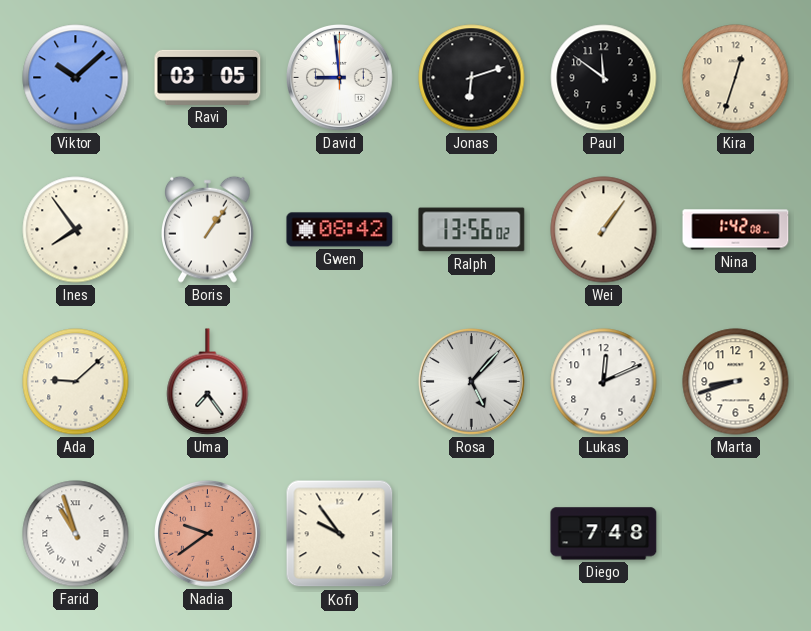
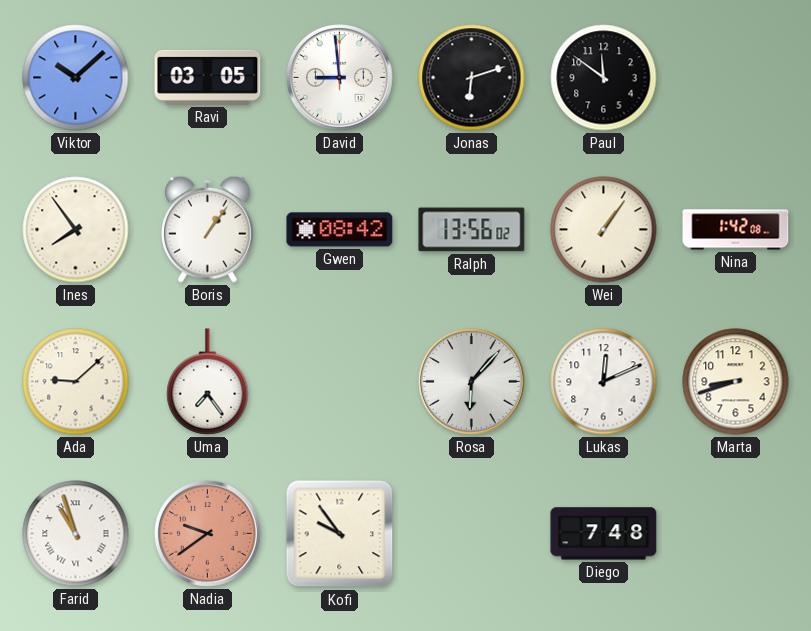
Kira: 12:33 -> none (736, 78)
Rosa: 5:07 -> 6:07 (472, 382)
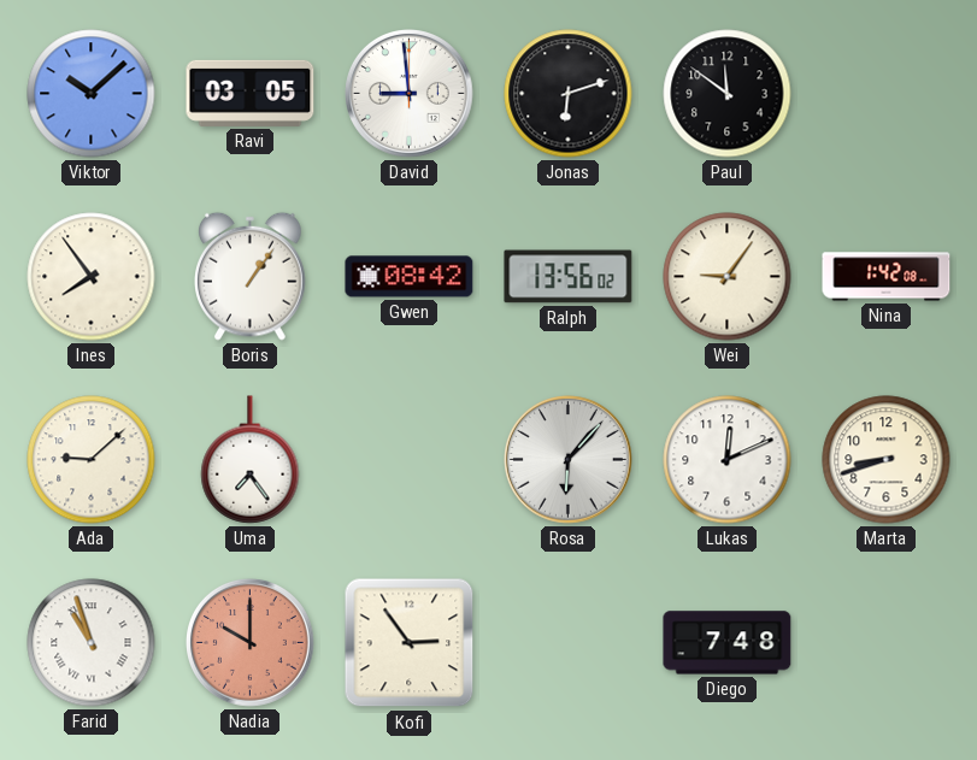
Wei: 1:06 -> 9:06 (728, 277)
Nadia: 9:39 -> 10:00 (251, 643)
Kofi: 9:54 -> 2:54 (410, 643)
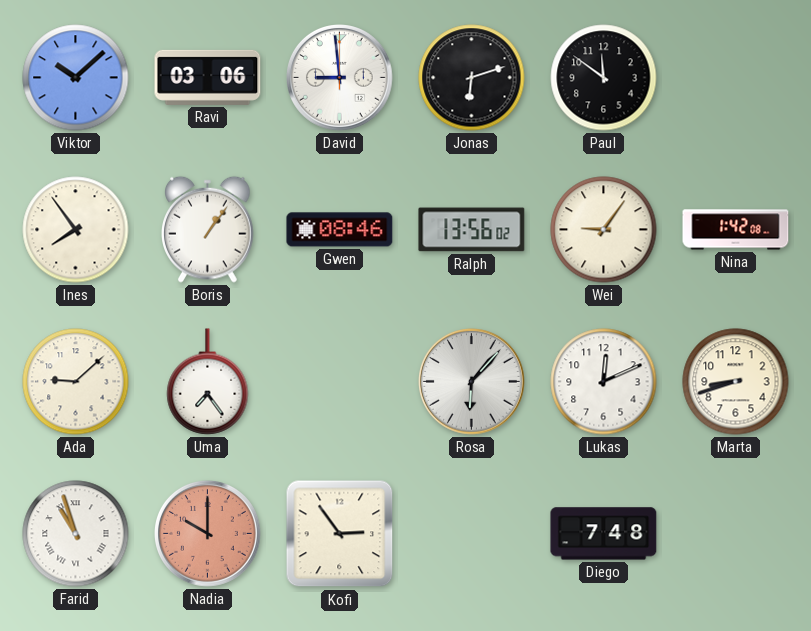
Ravi: 03:05 -> 03:06 (208, 77)
Gwen: 08:42 -> 08:46 (340, 230)
